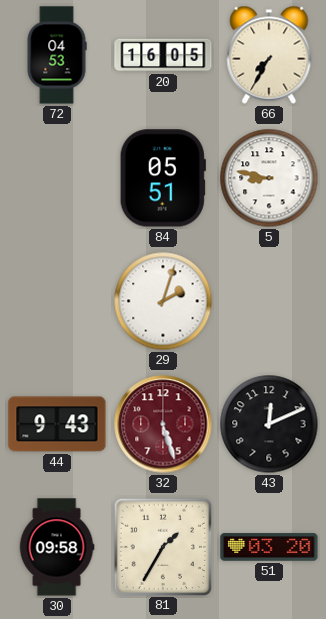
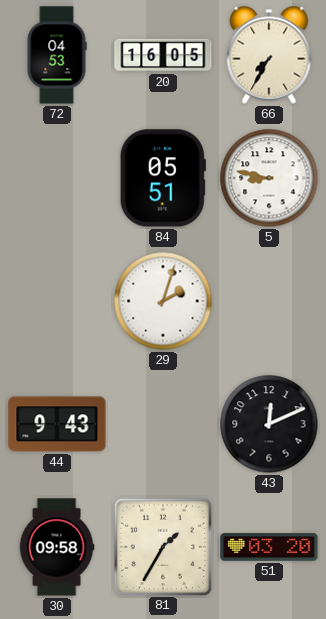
32: 5:27 -> none (163, 424)
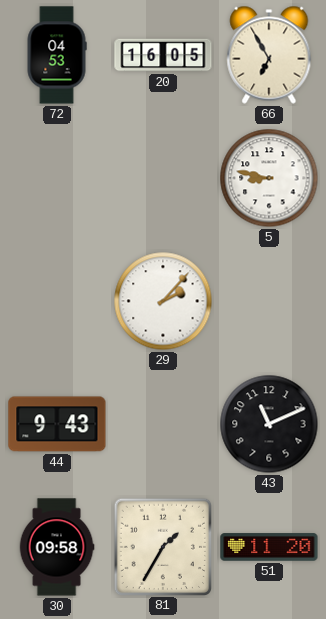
66: 7:35 -> 6:55 (269, 55)
84: 05:51 -> none (163, 178)
29: 2:03 -> 2:07 (163, 301)
43: 12:11 -> 11:11 (269, 424)
51: 03:20 -> 11:20 (269, 547)
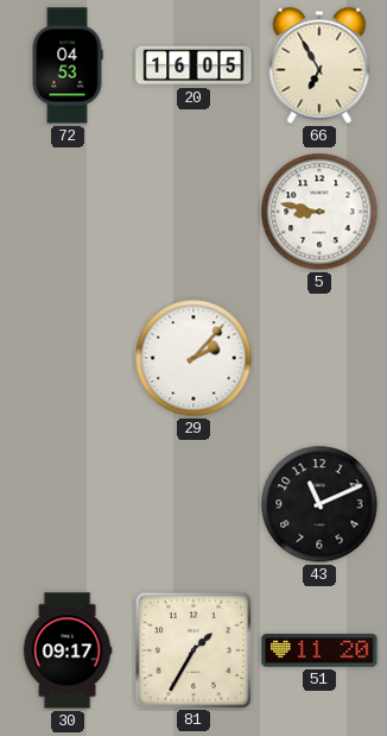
44: 9:43 -> none (57, 424)
30: 09:58 -> 09:17 (68, 650)
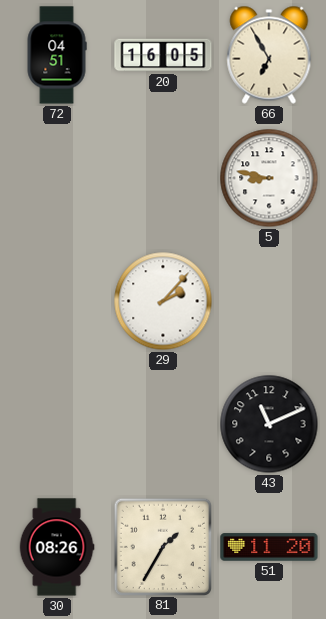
72: 04:53 -> 04:51 (57, 55)
30: 09:17 -> 08:26 (57, 547)
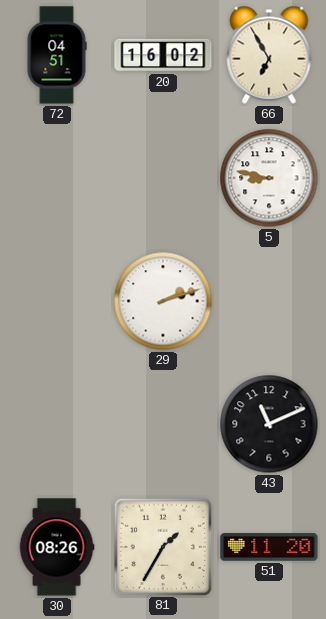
20: 16:05 -> 16:02 (163, 55)
29: 2:07 -> 2:12 (163, 301)
